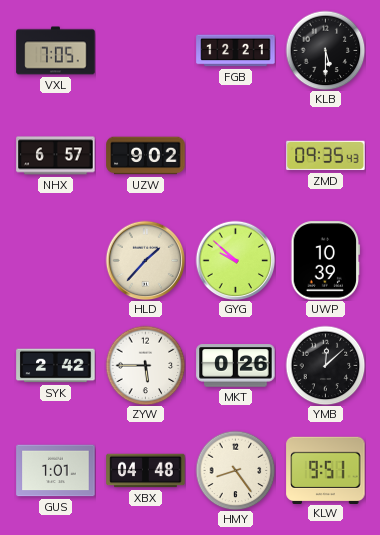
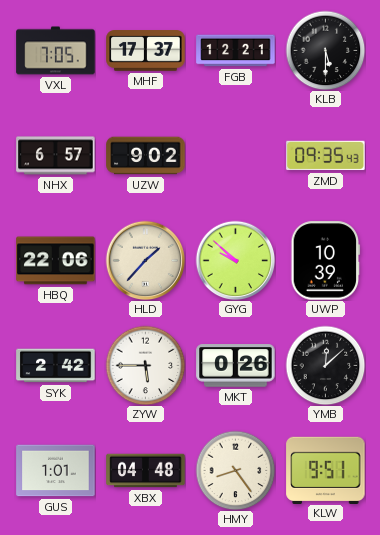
MHF: none -> 17:37 (146, 51)
HBQ: none -> 22:06 (56, 261)
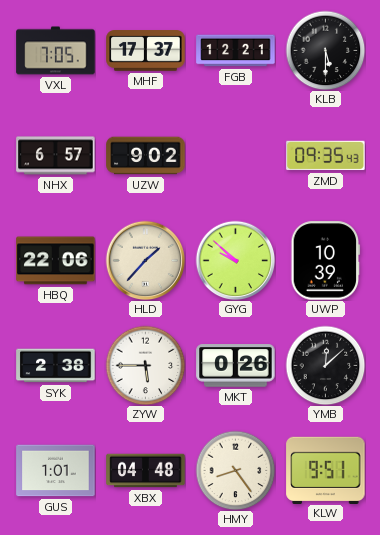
SYK: 2:42 -> 2:38 (56, 366)
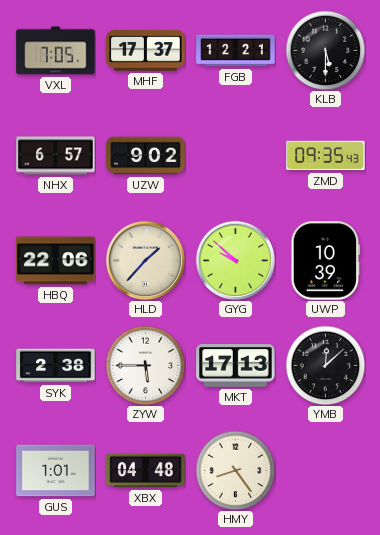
MKT: 0:26 -> 17:13 (236, 366)
KLW: 9:51 -> none (326, 470)
